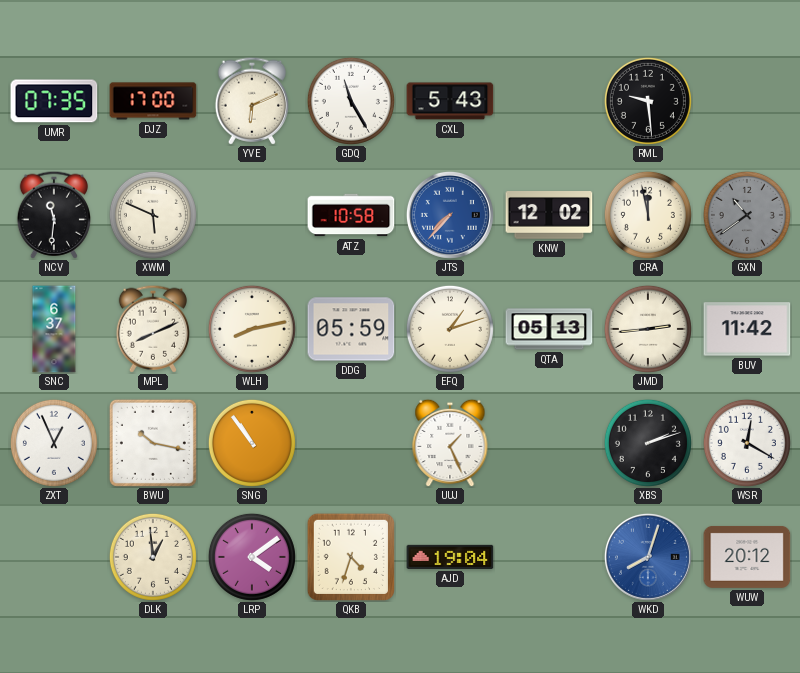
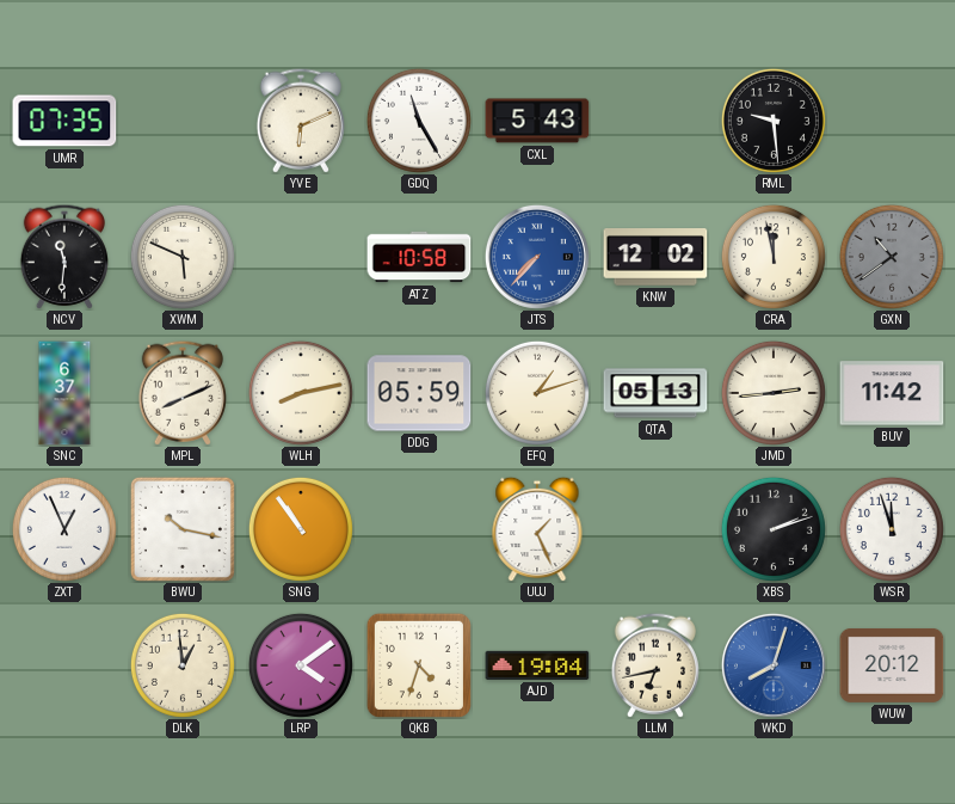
DJZ: 17:00 -> none (153, 101)
WSR: 12:20 -> 11:57 (892, 529)
LLM: none -> 6:43 (654, 665)
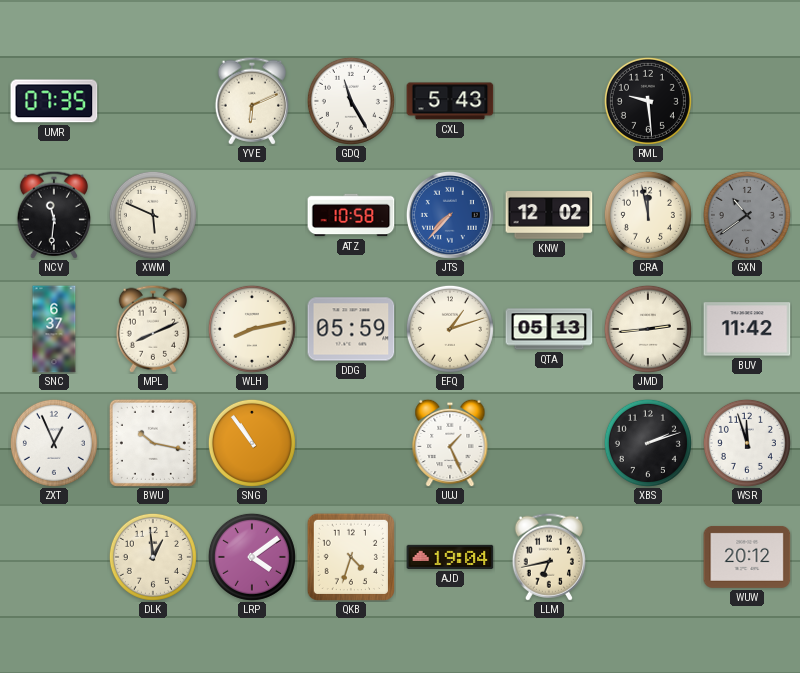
WKD: 8:03 -> none (774, 665)
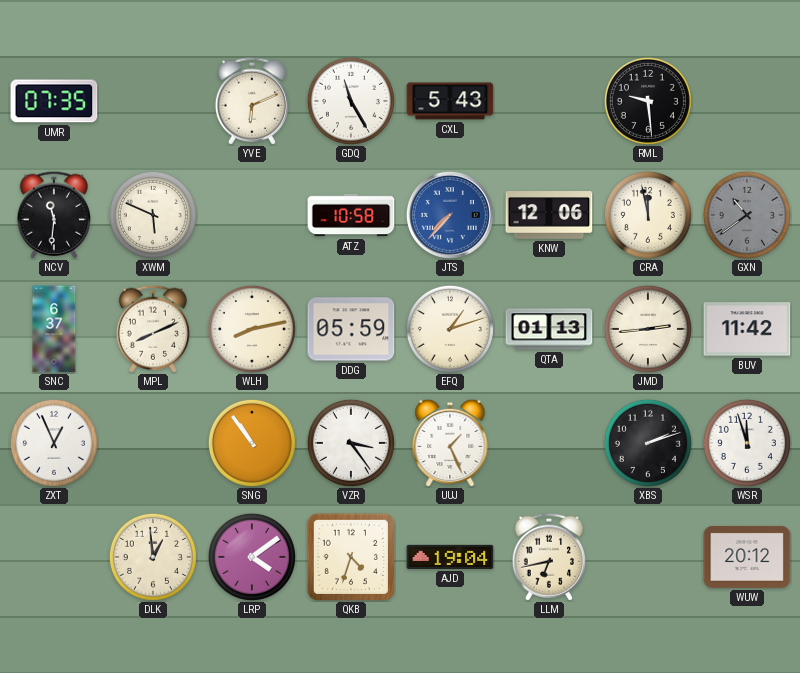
KNW: 12:02 -> 12:06 (549, 216)
QTA: 05:13 -> 01:13 (549, 329)
BWU: 10:17 -> none (153, 443)
VZR: none -> 3:24 (351, 443)
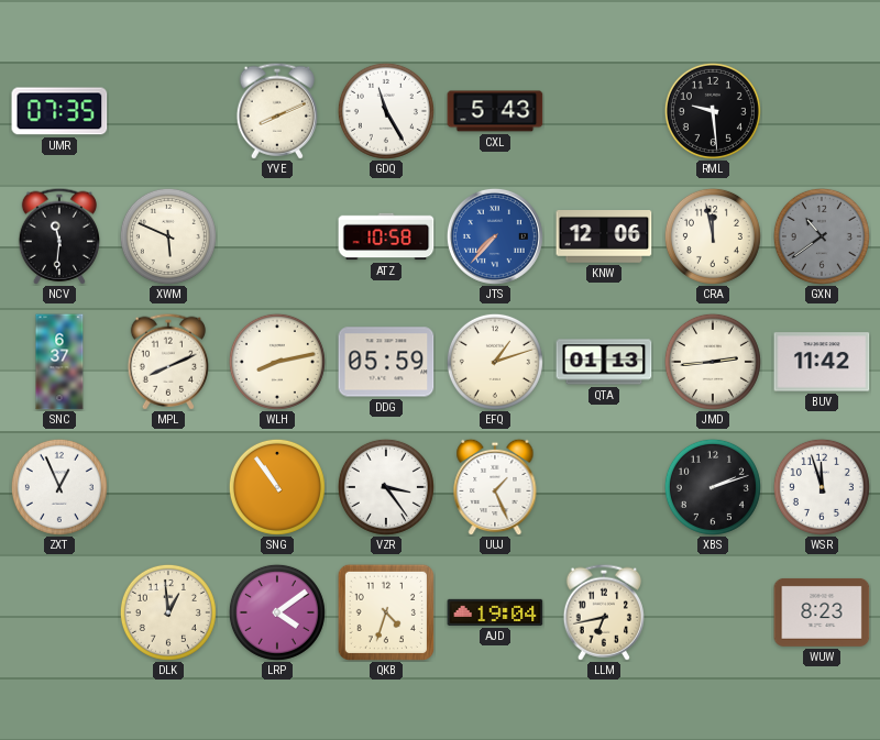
YVE: 6:11 -> 8:11 (276, 111)
WUW: 20:12 -> 8:23 (822, 612)
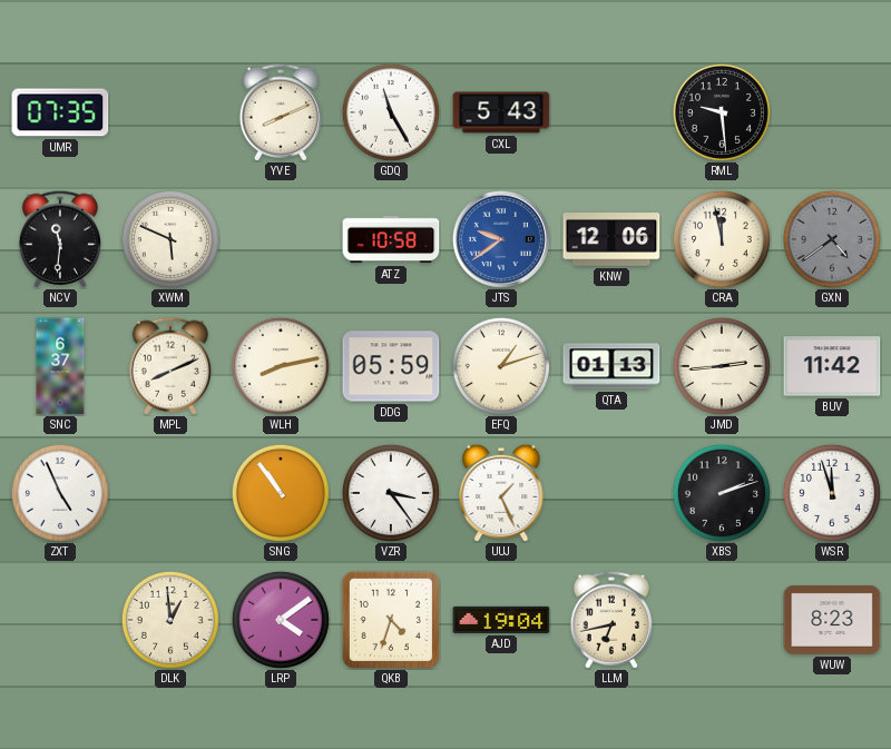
JTS: 7:37 -> 9:39 (501, 239)
GXN: 10:39 -> 4:39 (832, 239)
ZXT: 12:56 -> 4:56 (60, 493)
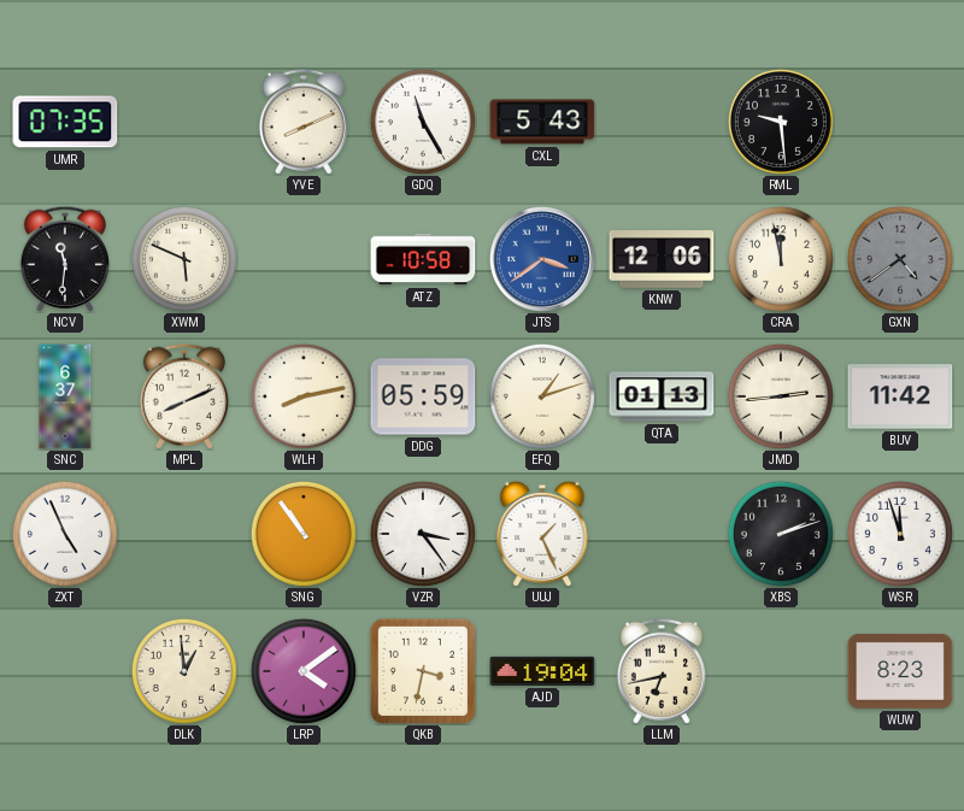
JTS: 9:39 -> 3:39 (542, 259)
QKB: 4:33 -> 3:32 (422, 670)
